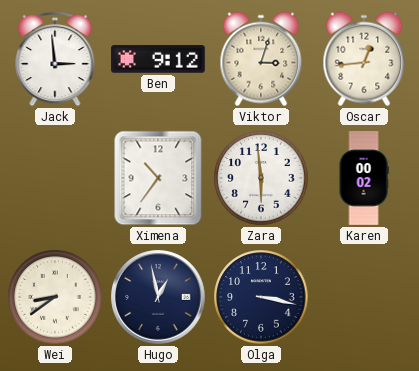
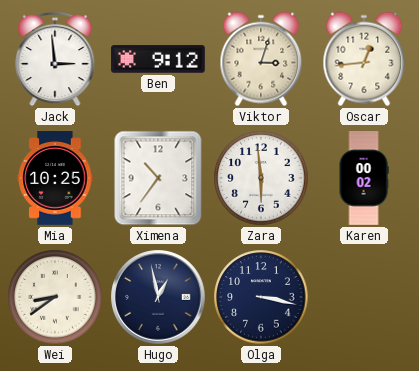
Mia: none -> 10:25 (55, 178)
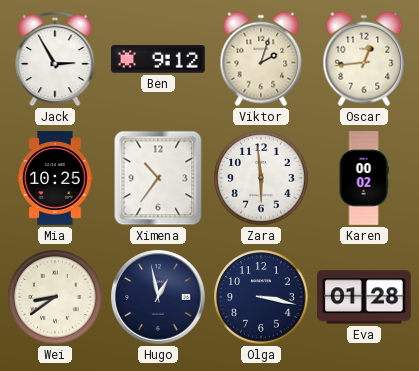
Jack: 2:59 -> 2:55 (55, 59)
Viktor: 3:03 -> 2:03 (261, 59)
Eva: none -> 01:28 (365, 297)
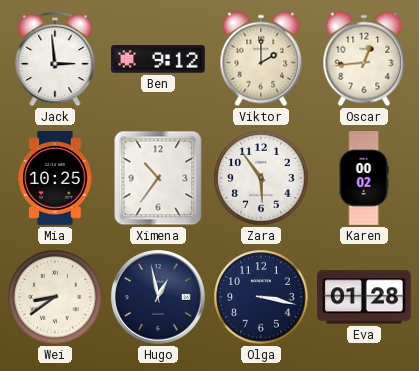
Jack: 2:55 -> 2:59 (55, 59)
Viktor: 2:03 -> 2:00 (261, 59)
Zara: 5:59 -> 5:54 (261, 178)
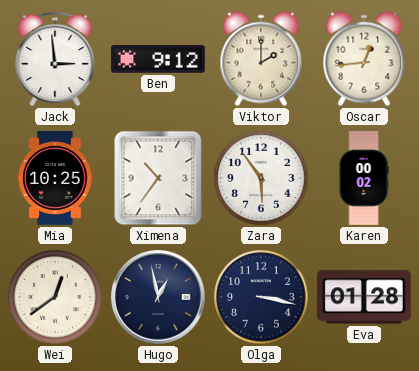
Wei: 8:39 -> 12:39 (55, 297)
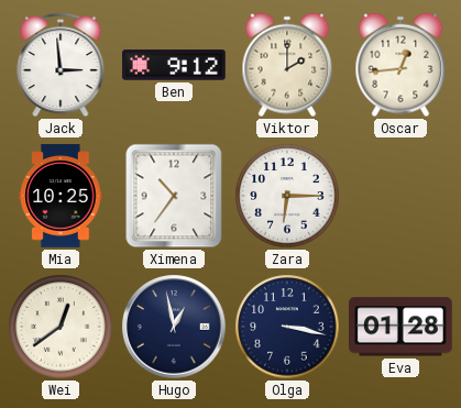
Zara: 5:54 -> 6:15 (287, 196)
Karen: 00:02 -> none (364, 178)
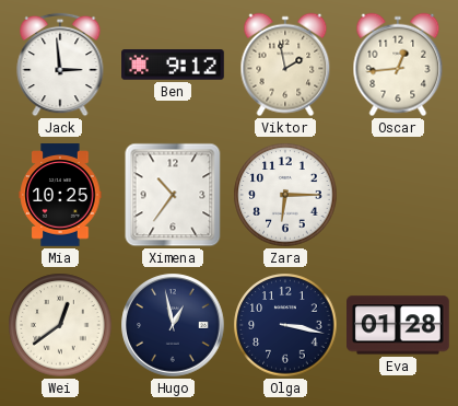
Viktor: 2:00 -> 1:58 (285, 65)
